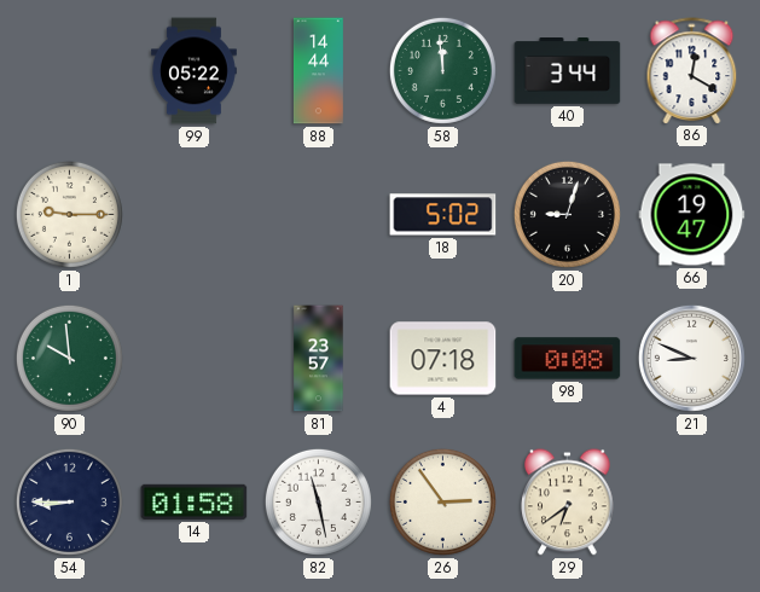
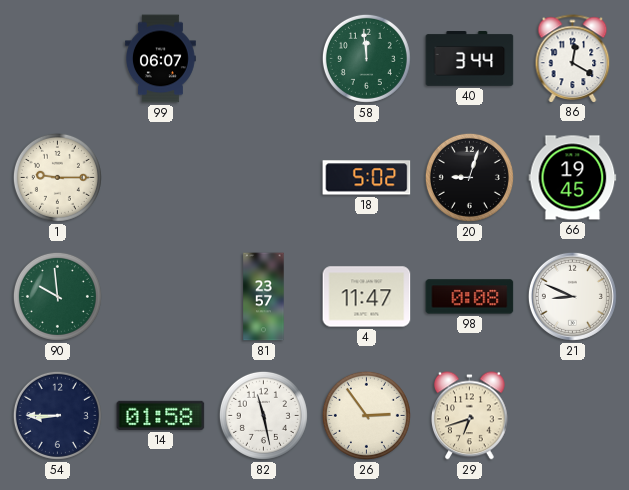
99: 05:22 -> 06:07 (161, 59)
88: 14:44 -> none (318, 71)
66: 19:47 -> 19:45 (573, 178)
4: 07:18 -> 11:47 (367, 297)
29: 6:39 -> 6:42 (470, 416)
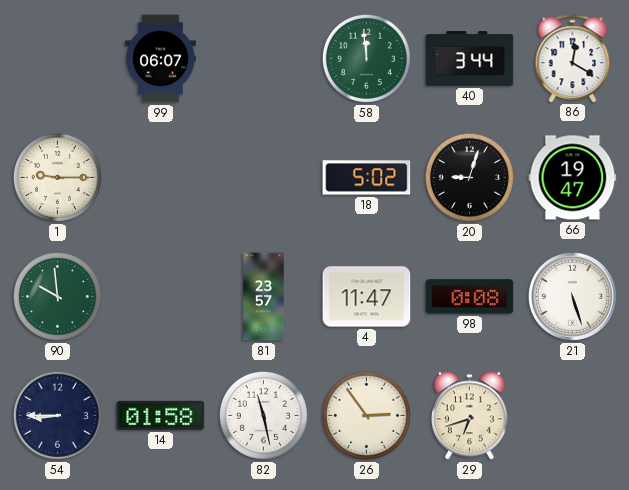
66: 19:45 -> 19:47 (573, 178)
21: 8:49 -> 5:27 (572, 296)
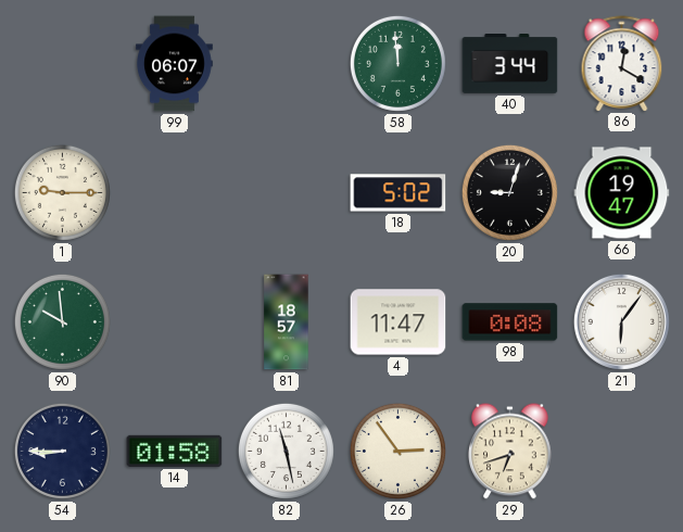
81: 23:57 -> 18:57 (287, 322)
21: 5:27 -> 6:06 (621, 321)
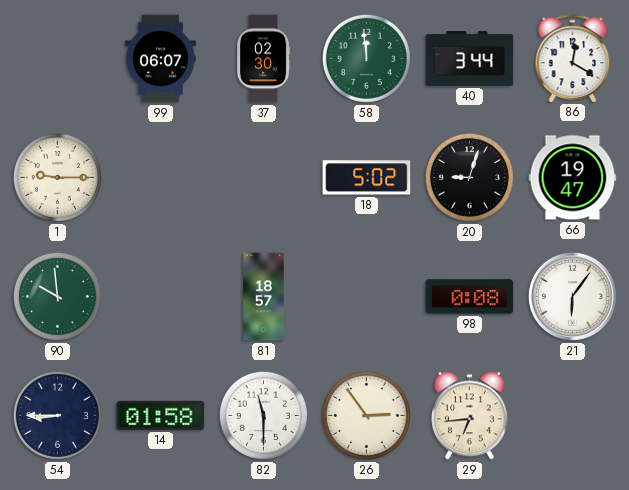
37: none -> 02:30 (264, 59)
4: 11:47 -> none (399, 322)
82: 11:28 -> 11:30 (263, 415)
29: 6:42 -> 6:44 (470, 416)
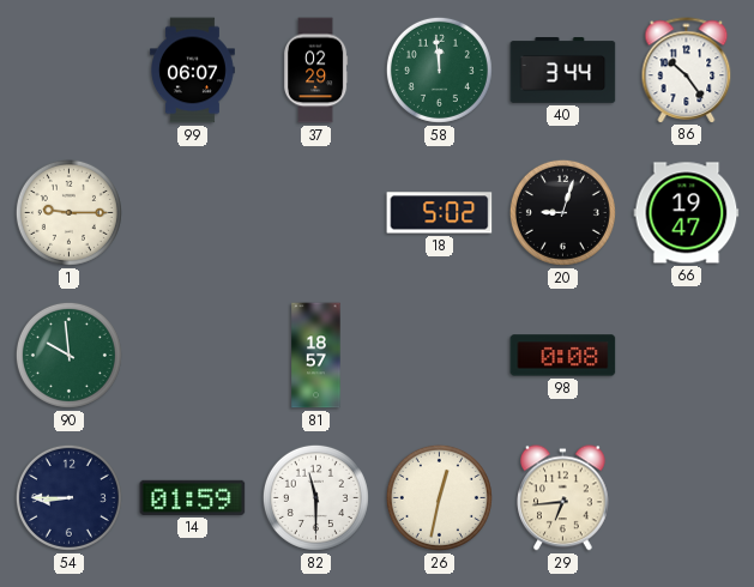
37: 02:30 -> 02:29 (316, 71)
86: 12:20 -> 10:24 (687, 69)
21: 6:06 -> none (572, 296)
14: 01:58 -> 01:59 (193, 497)
26: 2:54 -> 12:32 (439, 497)
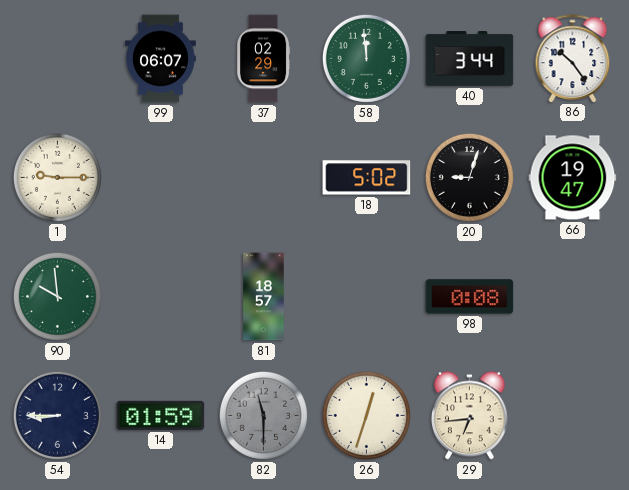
82 dial: white -> grey (263, 415)
26: 12:32 -> 12:33 (366, 415)
